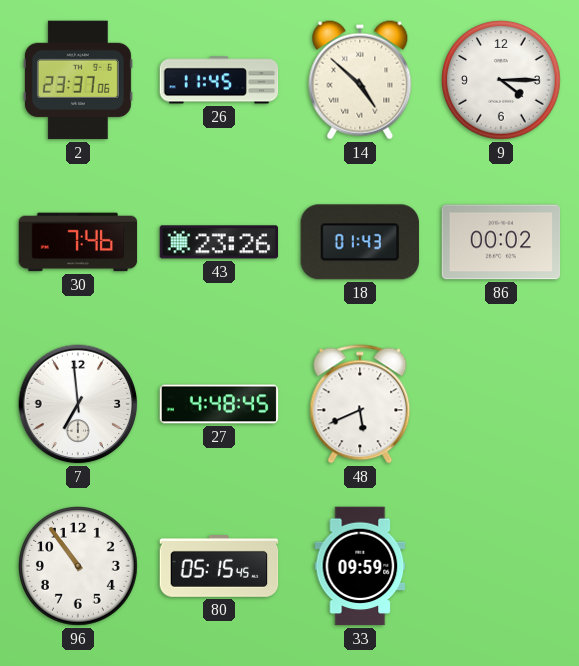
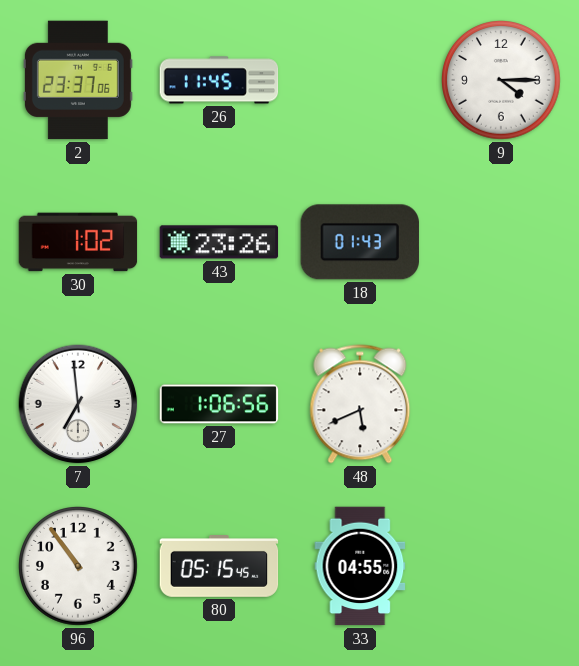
14: 4:52 -> none (360, 80)
30: 7:46 -> 1:02 (78, 242)
86: 00:02 -> none (501, 242)
27: 4:48 -> 1:06 (219, 404)
33: 09:59 -> 04:55 (360, 566)
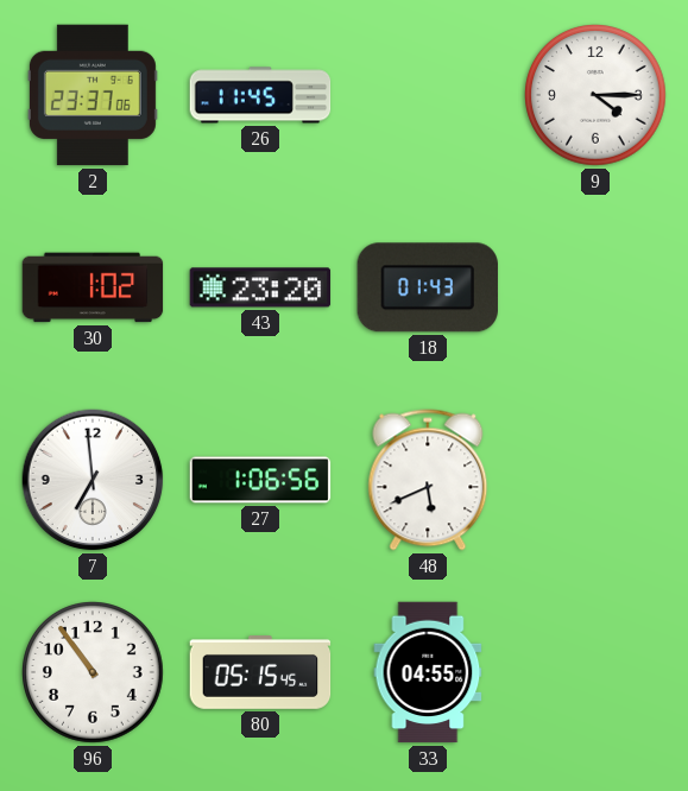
43: 23:26 -> 23:20 (260, 287)
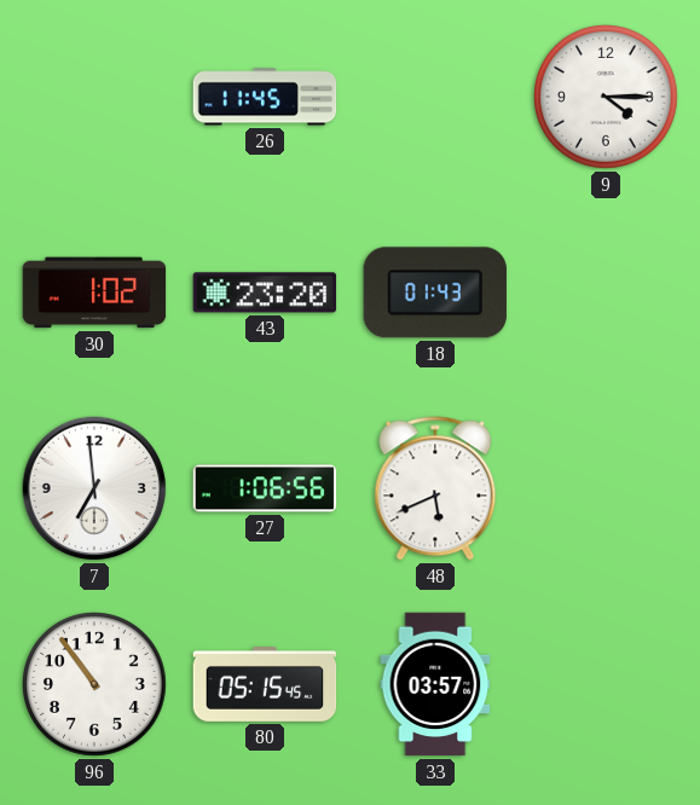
2: 23:37 -> none (93, 95)
33: 04:55 -> 03:57 (435, 684)
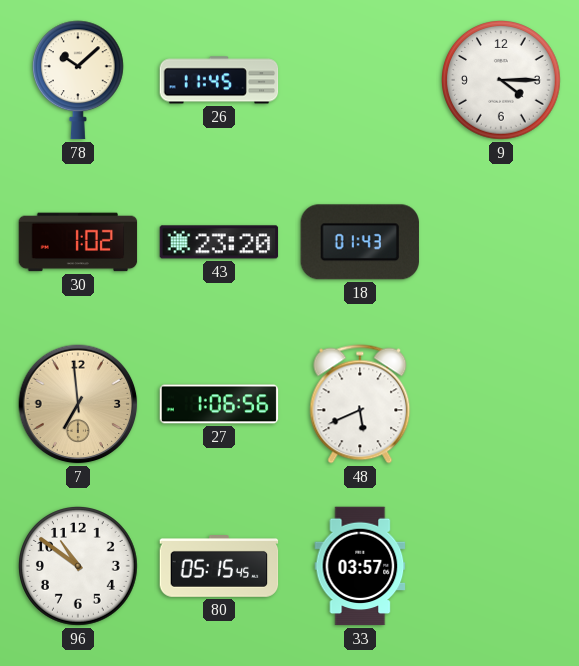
78: none -> 10:08 (78, 80)
7 dial: white -> champagne (78, 404)
96: 10:54 -> 10:51 (79, 567)
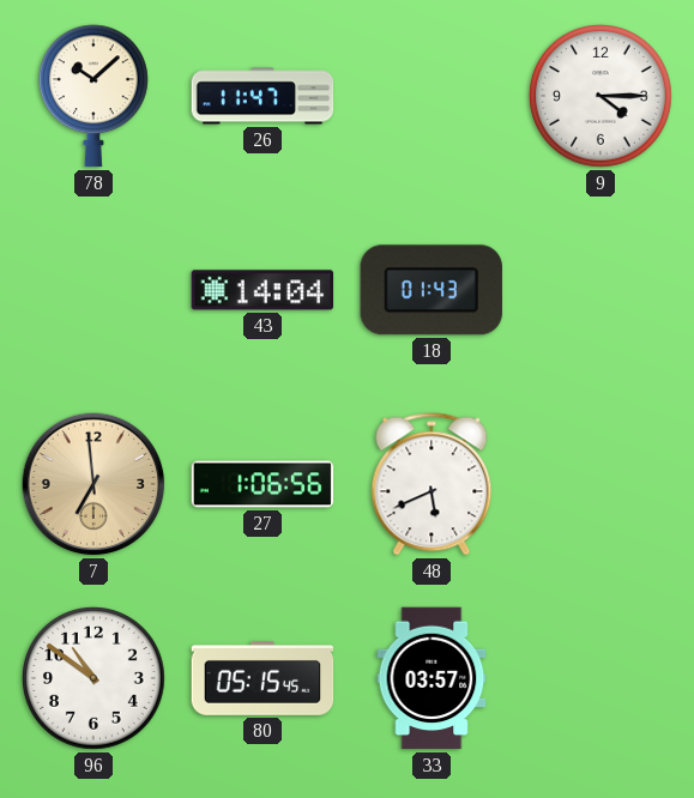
26: 11:45 -> 11:47 (262, 96)
30: 1:02 -> none (78, 242)
43: 23:20 -> 14:04 (262, 290)
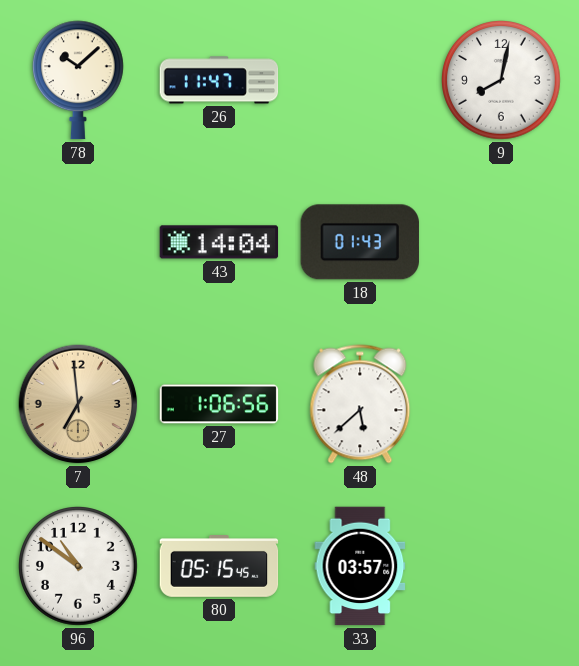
9: 4:15 -> 8:02 (502, 81)
48: 5:41 -> 5:38 (360, 404)
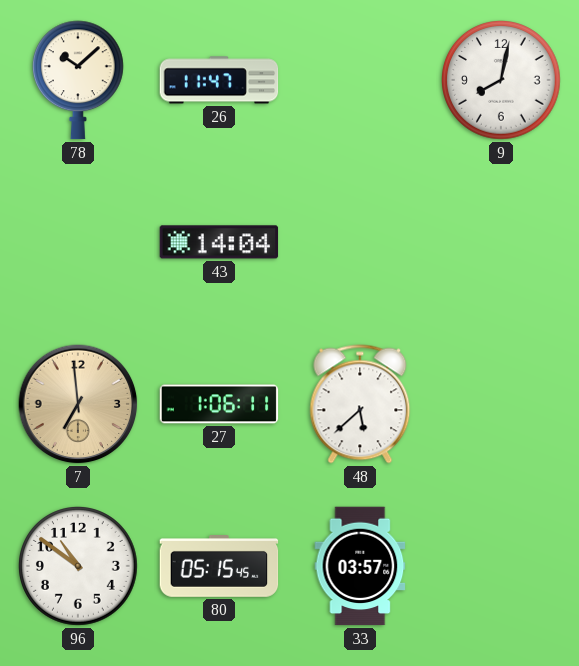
18: 01:43 -> none (359, 242)
27: 1:06:56 -> 1:06:11 (219, 404)
